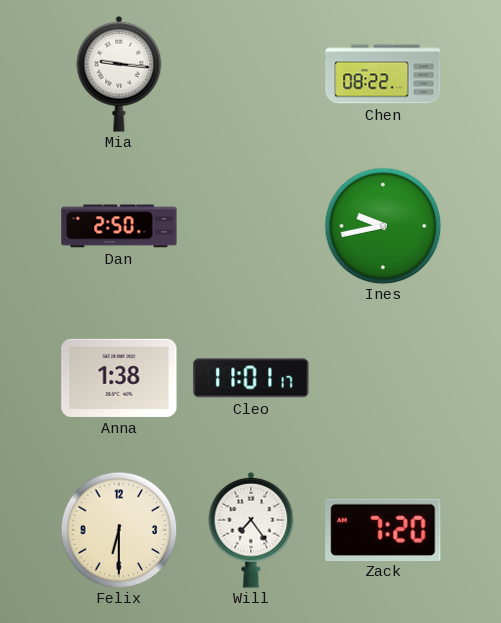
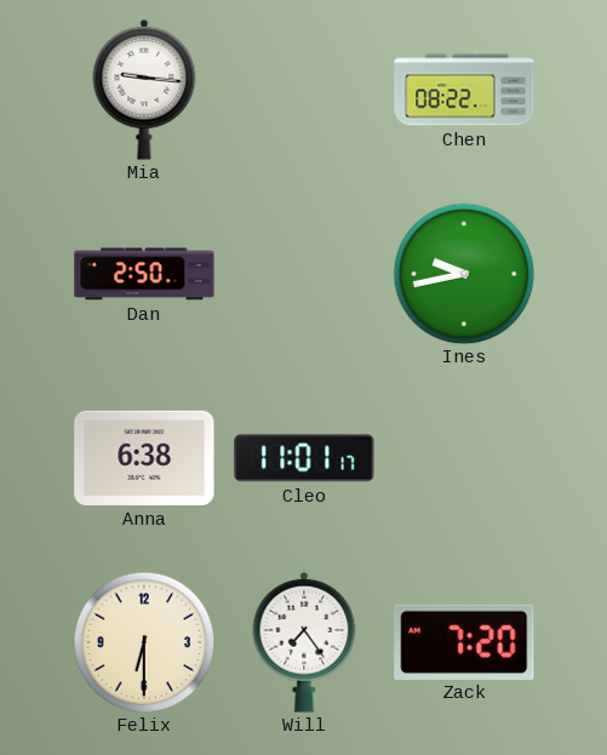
Anna: 1:38 -> 6:38 (144, 458)
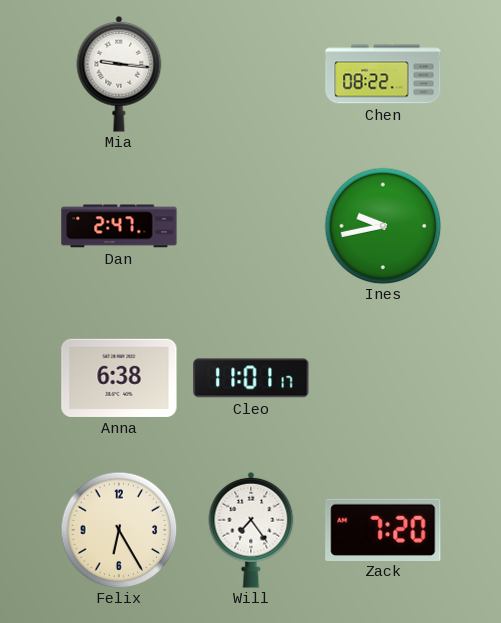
Dan: 2:50 -> 2:47 (119, 226)
Felix: 6:30 -> 6:25 (119, 530)
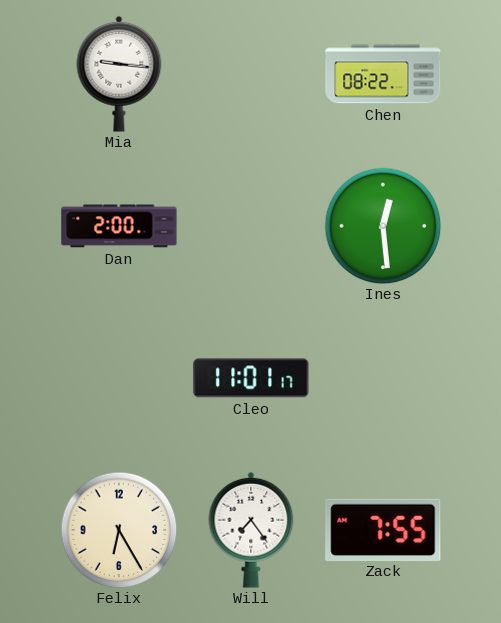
Dan: 2:47 -> 2:00 (119, 226)
Ines: 9:43 -> 12:29 (383, 226)
Anna: 6:38 -> none (119, 378)
Zack: 7:20 -> 7:55 (383, 529)
